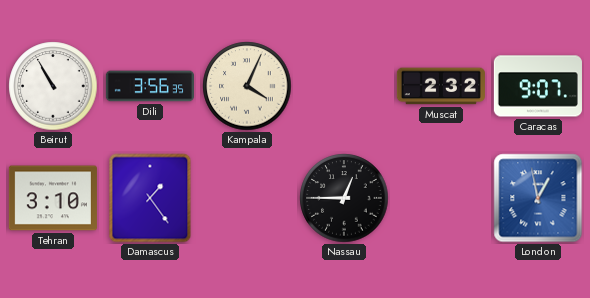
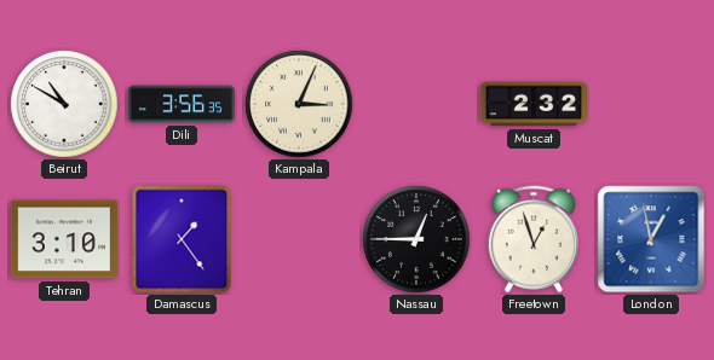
Beirut: 10:55 -> 10:50 (64, 104)
Kampala: 4:04 -> 3:04 (299, 104)
Caracas: 9:07 -> none (538, 86)
Freetown: none -> 12:57 (534, 239)
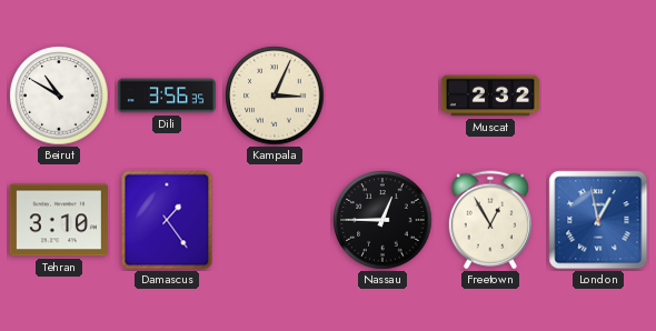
Freetown: 12:57 -> 12:55 (490, 220)
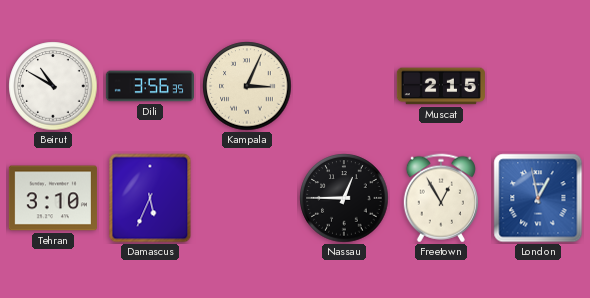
Muscat: 2:32 -> 2:15 (441, 86)
Damascus: 1:24 -> 5:34 (150, 198)
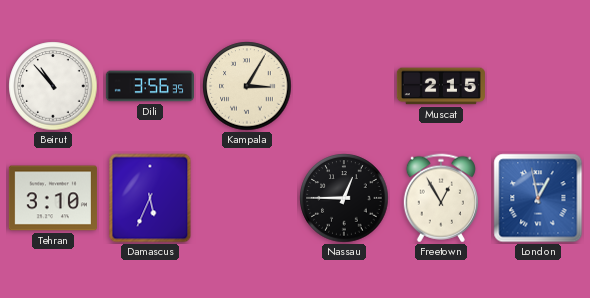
Beirut: 10:50 -> 10:53 (53, 86)
Kampala: 3:04 -> 3:05 (247, 86)
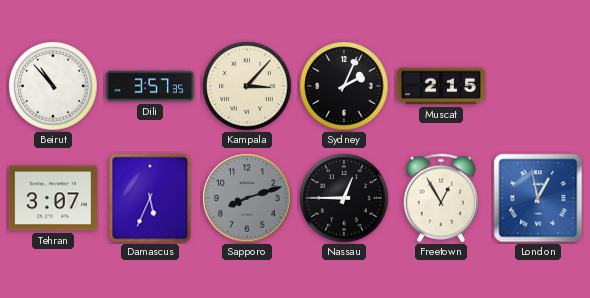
Dili: 3:56 -> 3:57 (150, 86)
Kampala: 3:05 -> 3:07 (247, 86)
Sydney: none -> 2:04 (344, 86)
Tehran: 3:10 -> 3:07 (53, 198)
Sapporo: none -> 8:12 (247, 198)
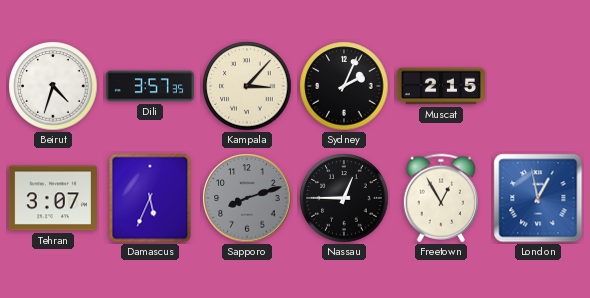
Beirut: 10:53 -> 4:33 (53, 86)
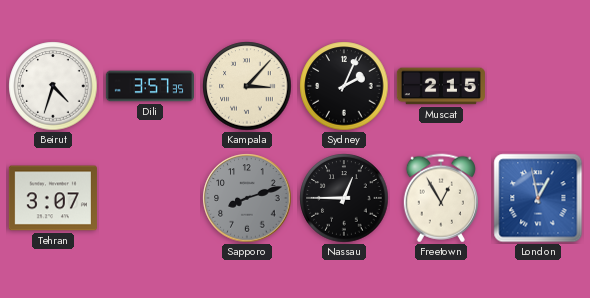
Damascus: 5:34 -> none (150, 198)
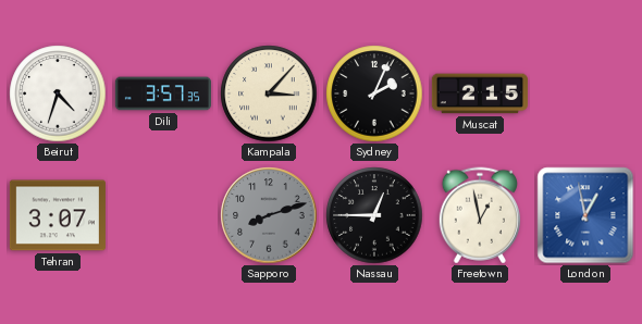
Freetown: 12:55 -> 12:58 (480, 215)
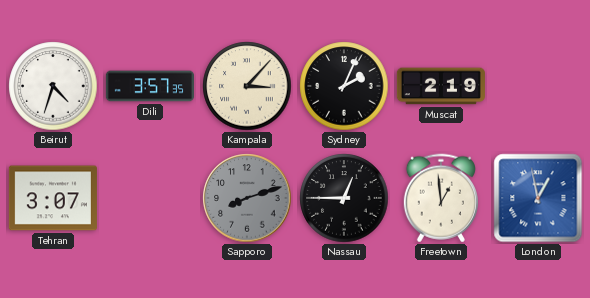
Muscat: 2:15 -> 2:19 (441, 86)
Freetown: 12:58 -> 12:59 (441, 198)
